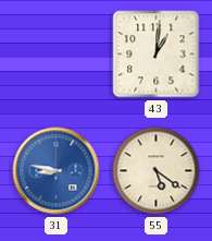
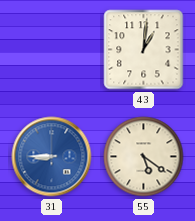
31: 8:47 -> 8:45 (52, 157)
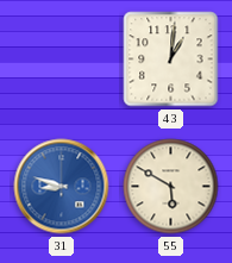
31: 8:45 -> 8:48 (62, 187)
55: 5:21 -> 5:50 (171, 187)
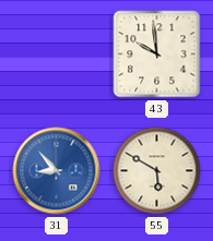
43: 1:01 -> 9:59 (157, 55)
31: 8:48 -> 8:53 (57, 171)
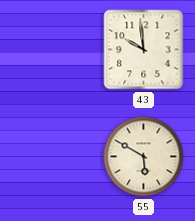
31: 8:53 -> none (57, 171)
